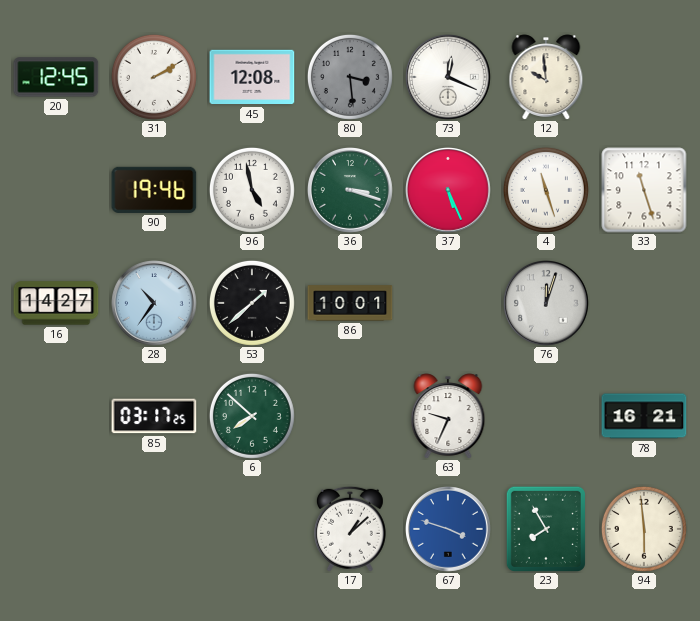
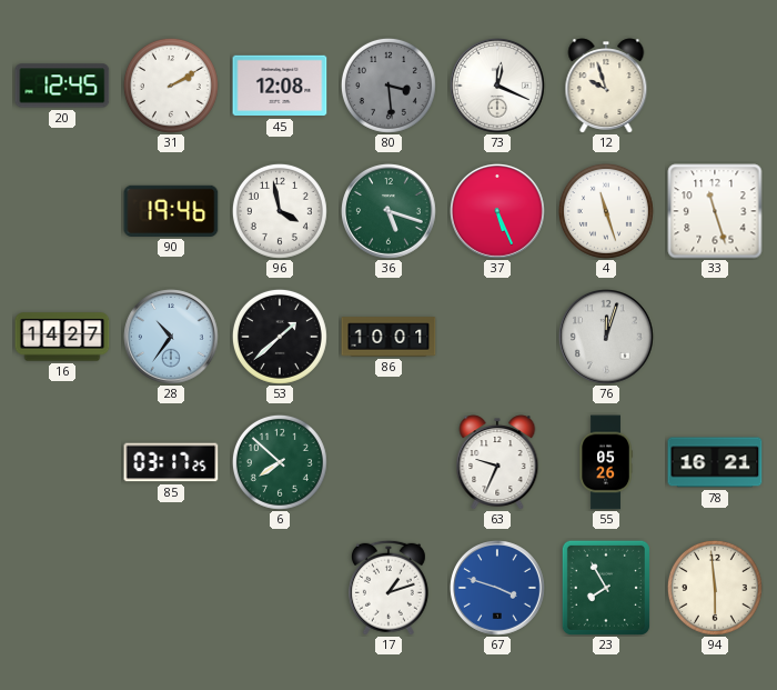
12: 9:59 -> 9:57 (606, 86)
96: 4:58 -> 3:58 (280, 211)
36: 3:18 -> 5:18 (390, 212)
55: none -> 05:26 (606, 462)
17: 1:08 -> 1:12 (389, 588)
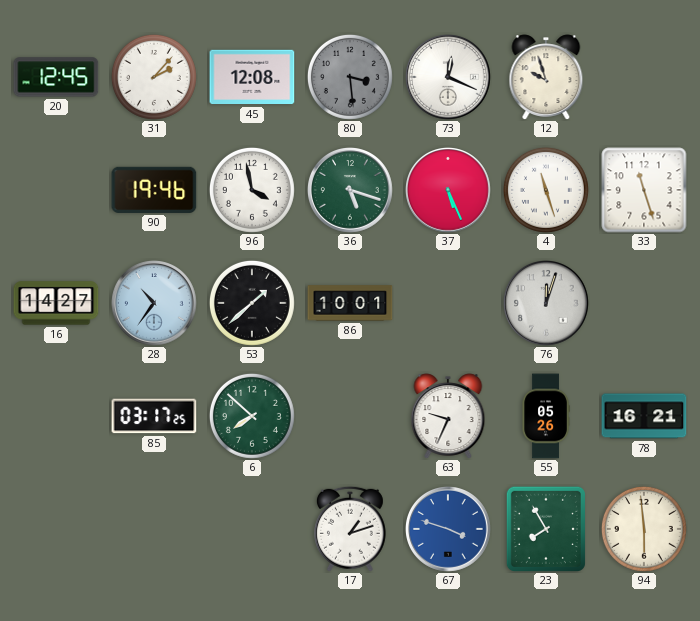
31: 2:10 -> 2:07 (154, 77)
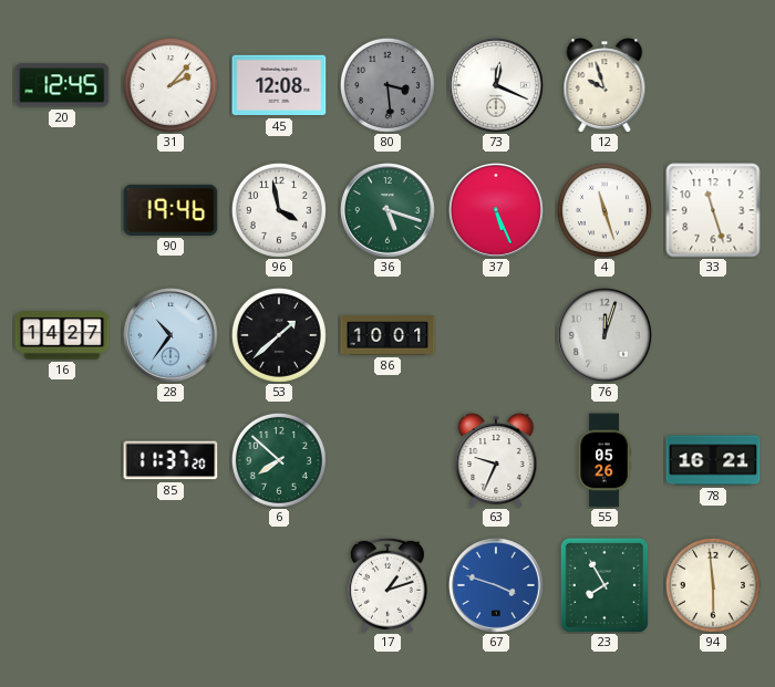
85: 03:17 -> 11:37 (170, 460)
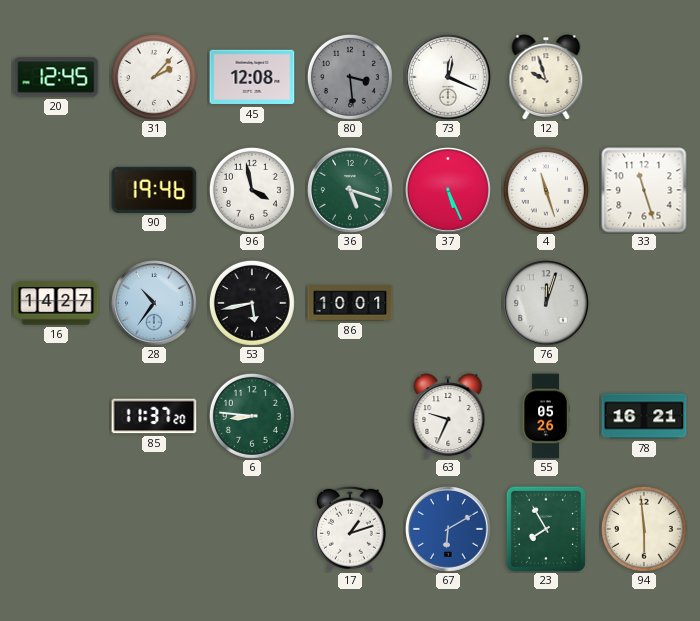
53: 1:38 -> 5:43 (252, 303)
6: 7:52 -> 8:46 (252, 416)
67: 3:48 -> 6:10 (449, 530)
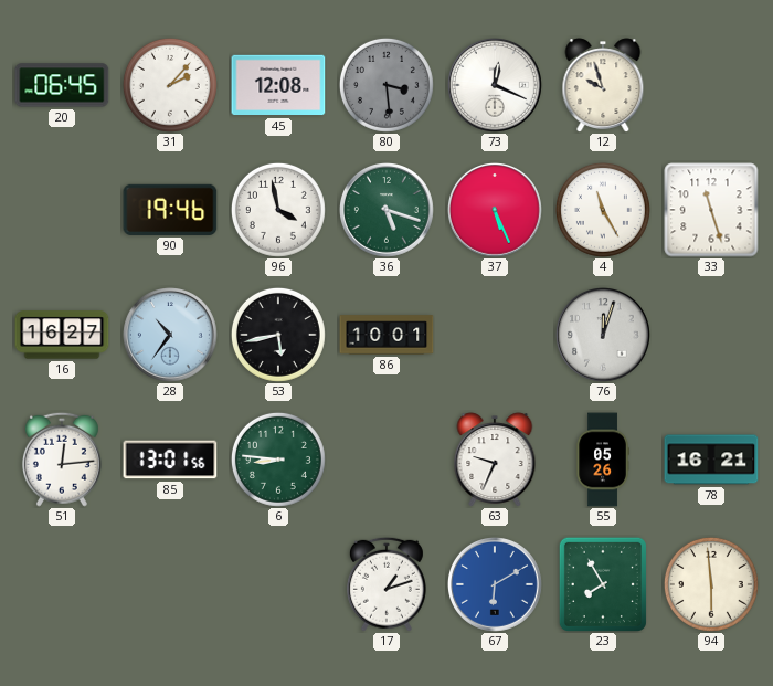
20: 12:45 -> 06:45 (62, 85)
4: 11:27 -> 11:25 (603, 210)
16: 14:27 -> 16:27 (62, 335)
51: none -> 12:14 (62, 460)
85: 11:37 -> 13:01 (170, 460)
